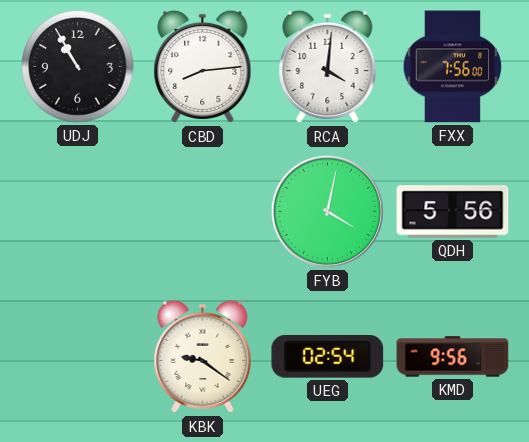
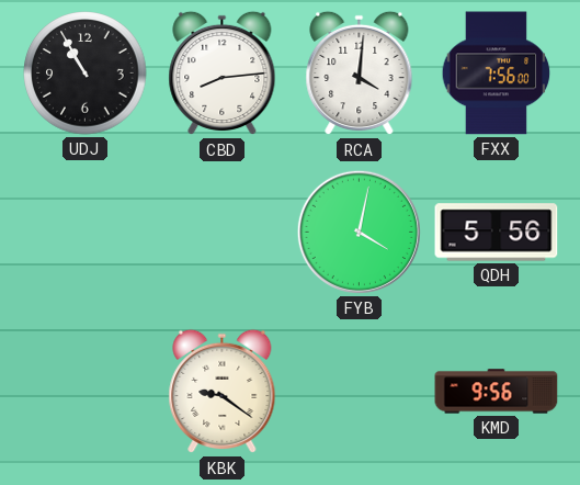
UEG: 02:54 -> none (328, 357)
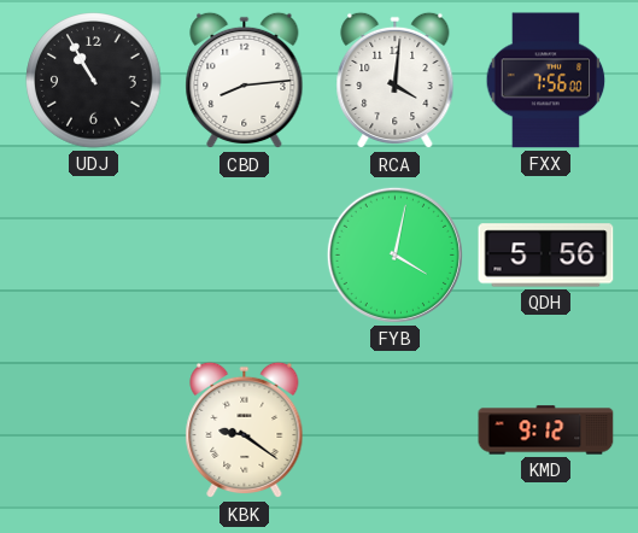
KMD: 9:56 -> 9:12 (546, 430)
